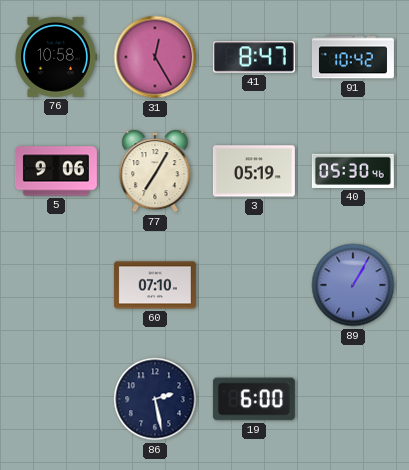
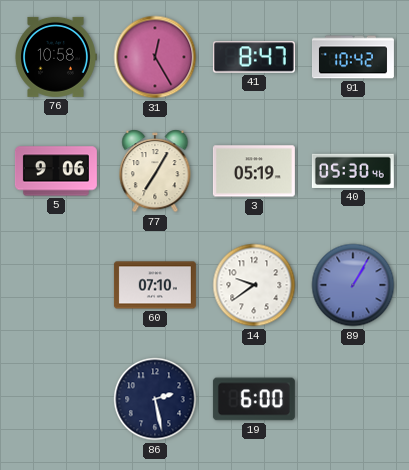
14: none -> 9:39 (254, 285)
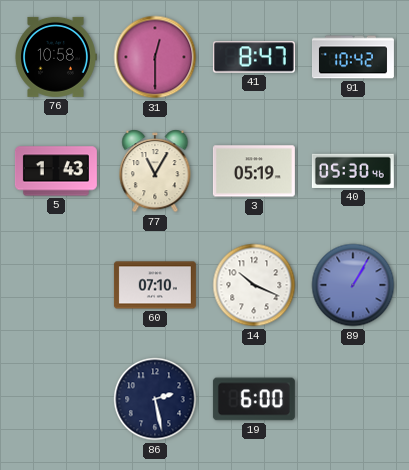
31: 12:25 -> 12:30 (155, 57)
5: 9:06 -> 1:43 (56, 171)
77: 7:05 -> 11:05 (155, 171)
14: 9:39 -> 10:19 (254, 285)
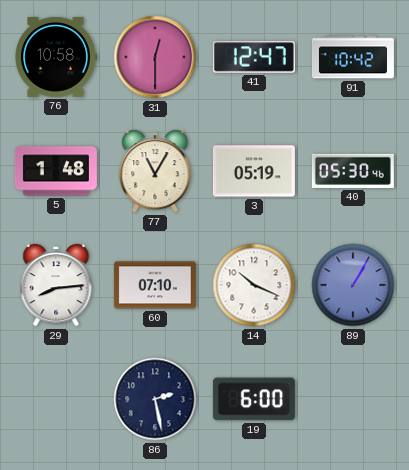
41: 8:47 -> 12:47 (254, 57)
5: 1:43 -> 1:48 (56, 171)
29: none -> 8:14 (56, 285)
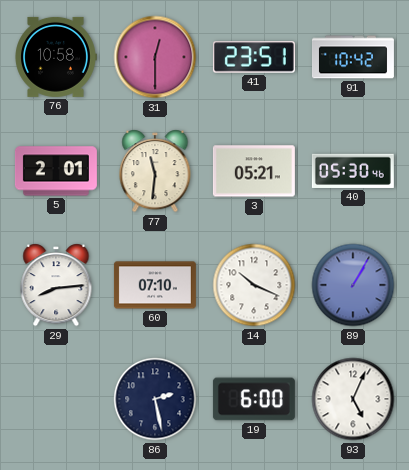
41: 12:47 -> 23:51 (254, 57)
5: 1:48 -> 2:01 (56, 171)
77: 11:05 -> 11:31 (155, 171)
3: 05:19 -> 05:21 (254, 171)
93: none -> 5:04 (353, 399)
